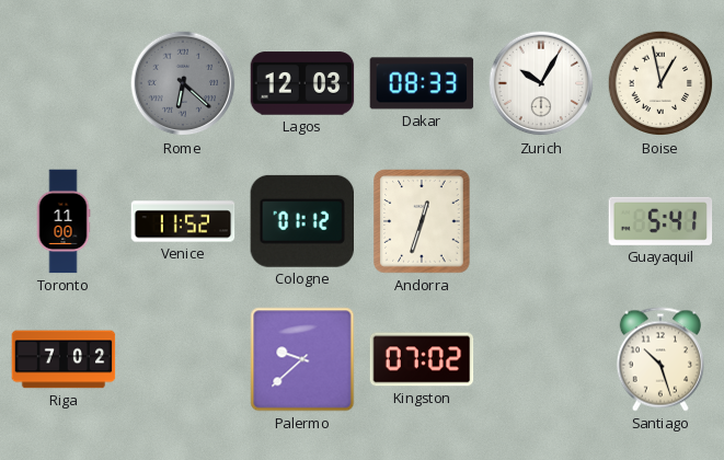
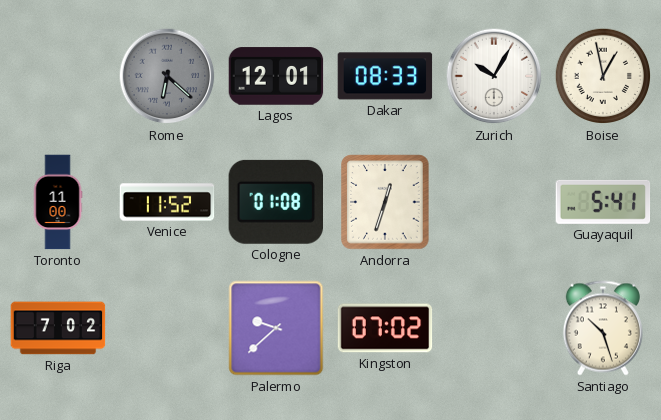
Lagos: 12:03 -> 12:01 (276, 76)
Cologne: 01:12 -> 01:08 (275, 202)
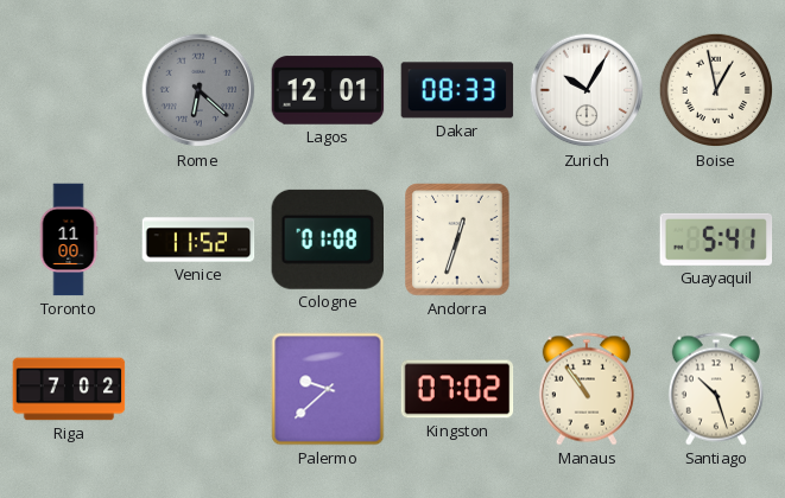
Manaus: none -> 10:54 (587, 389)
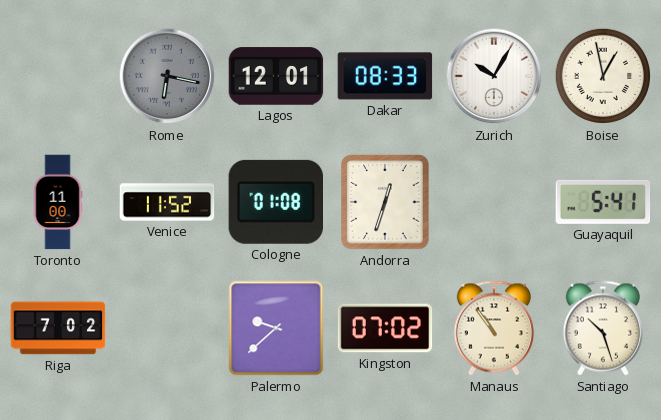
Rome: 6:22 -> 6:17 (167, 76)
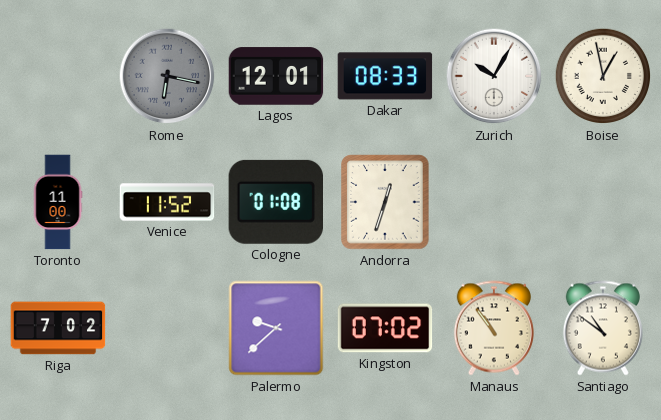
Guayaquil: 5:41 -> none (603, 202)
Santiago: 10:27 -> 10:51 (603, 328)
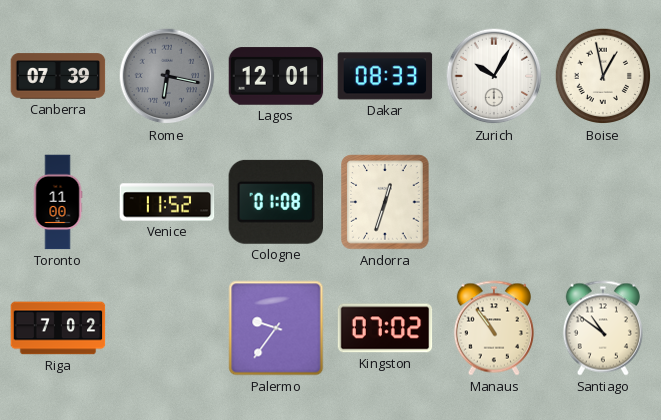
Canberra: none -> 07:39 (58, 76)
Palermo: 9:38 -> 9:36 (276, 328)
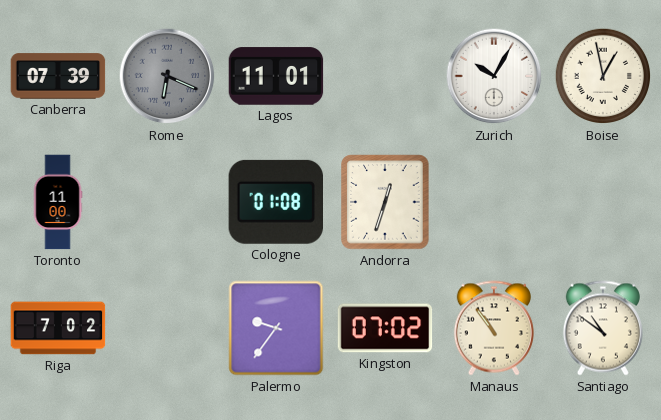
Rome: 6:17 -> 6:19 (167, 76)
Lagos: 12:01 -> 11:01 (276, 76)
Dakar: 08:33 -> none (385, 76)
Venice: 11:52 -> none (167, 202)
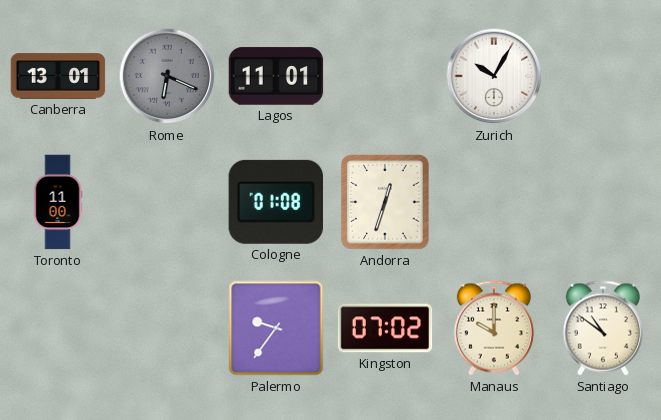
Canberra: 07:39 -> 13:01 (58, 76)
Boise: 12:58 -> none (603, 76)
Riga: 7:02 -> none (58, 328)
Manaus: 10:54 -> 10:00 (494, 328)
